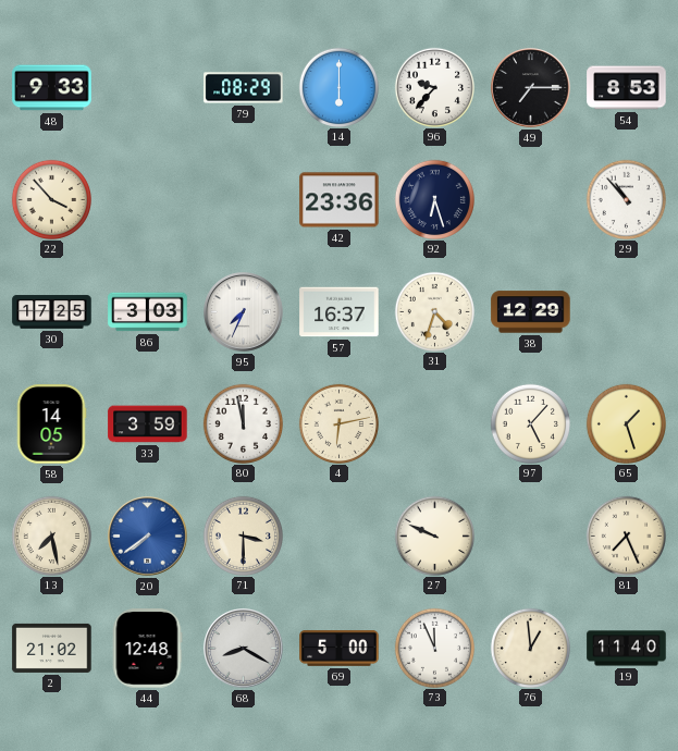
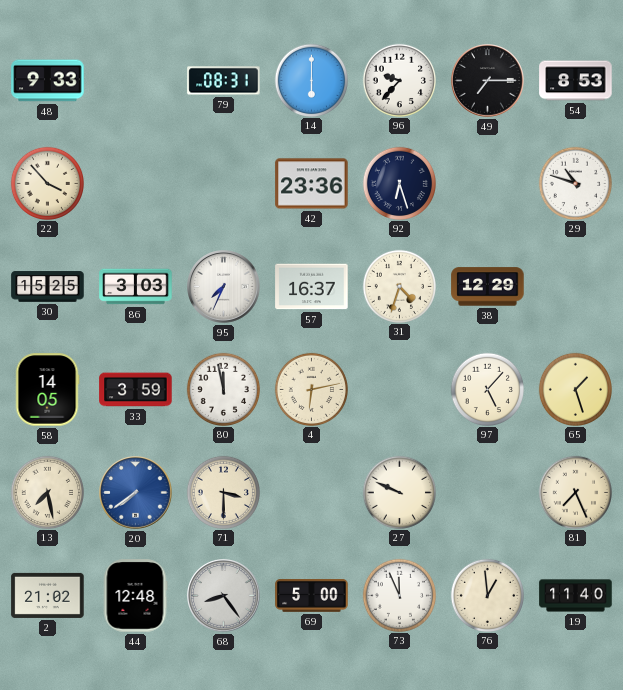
79: 08:29 -> 08:31 (224, 81)
29: 10:53 -> 10:48 (575, 183)
30: 17:25 -> 15:25 (48, 287)
68: 8:20 -> 8:24 (224, 596)
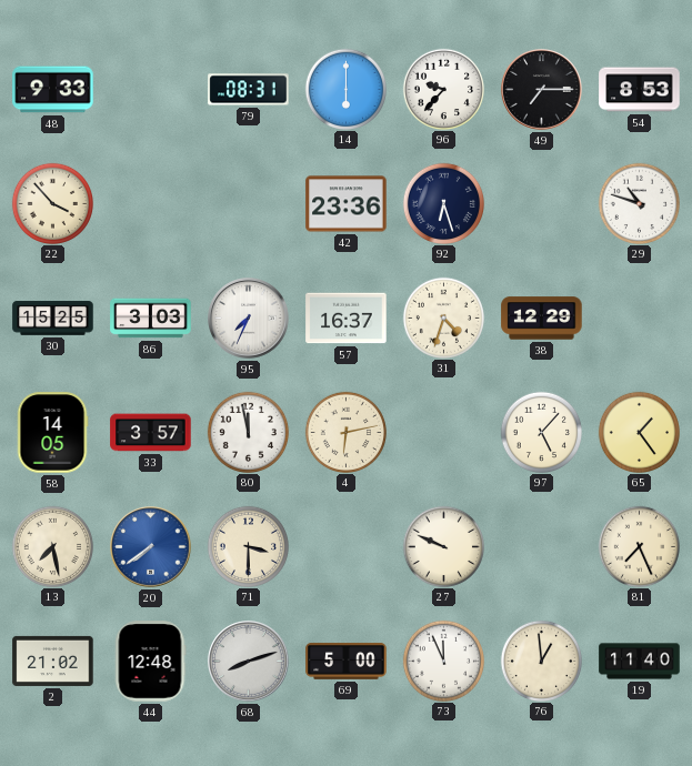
33: 3:59 -> 3:57 (151, 433)
65: 1:27 -> 1:24 (639, 432)
68: 8:24 -> 8:12 (249, 662)
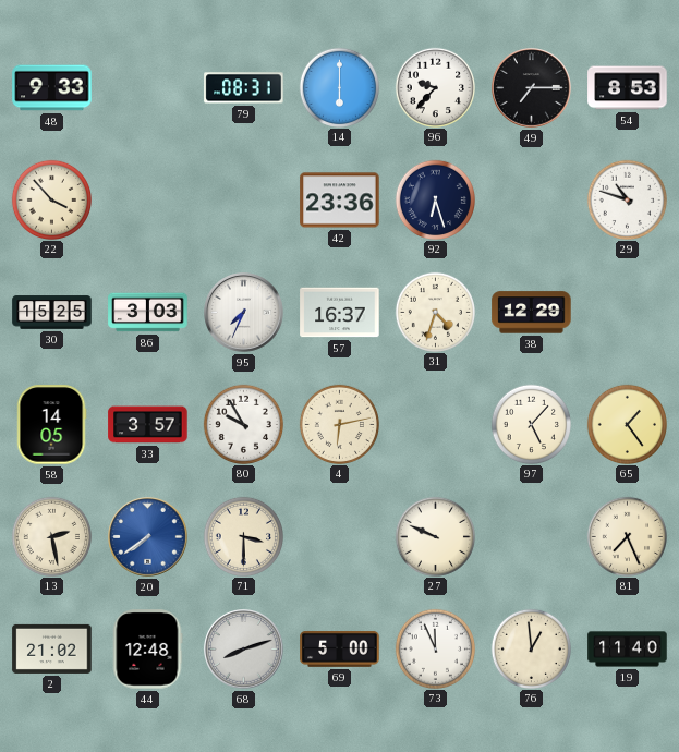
80: 11:58 -> 9:55 (243, 424)
13: 7:28 -> 2:28 (51, 536)
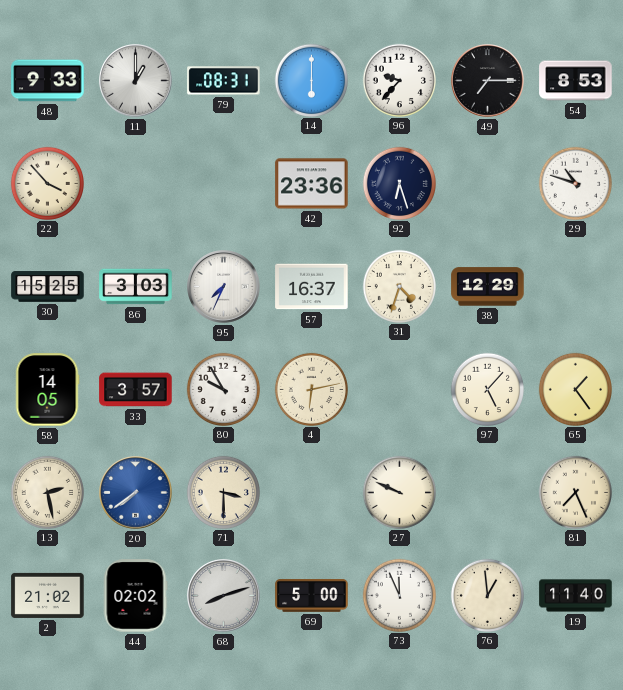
11: none -> 1:00 (136, 81)
44: 12:48 -> 02:02 (135, 596)
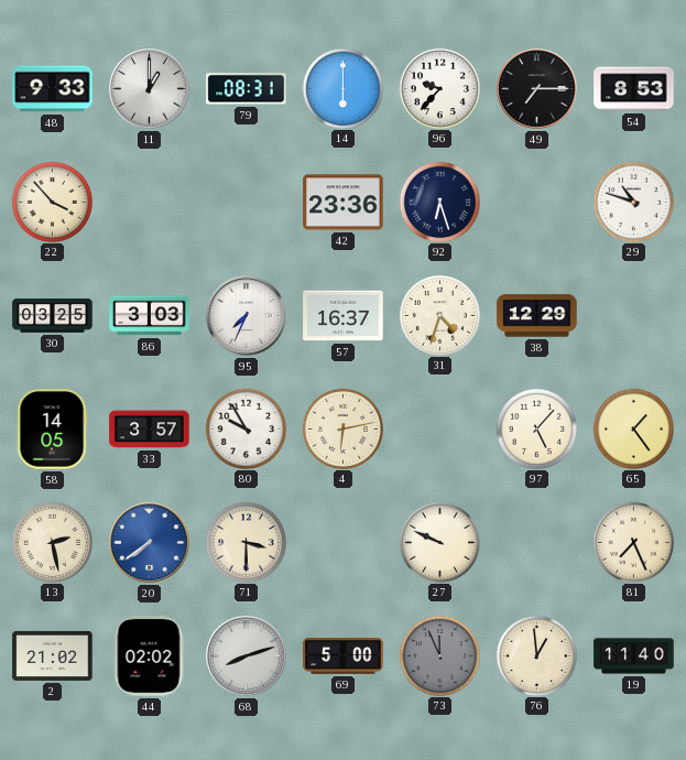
30: 15:25 -> 03:25 (53, 316)
73 dial: white -> grey (439, 655)
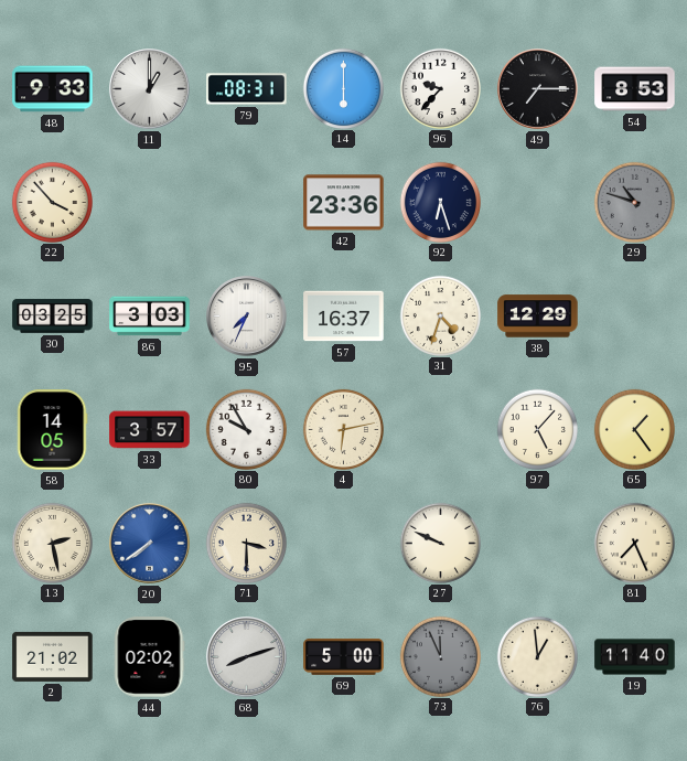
29 dial: white -> grey (634, 202)
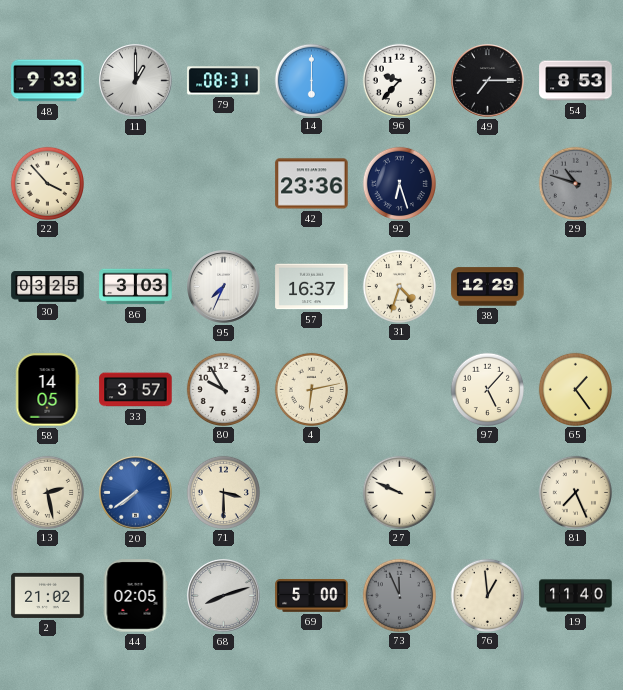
44: 02:02 -> 02:05 (135, 596)
